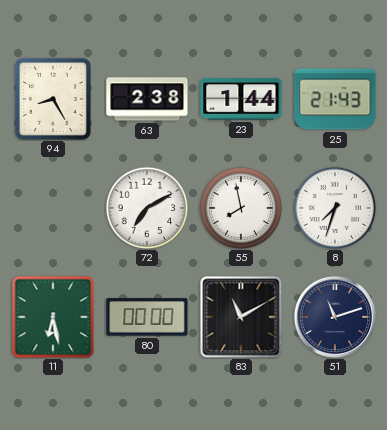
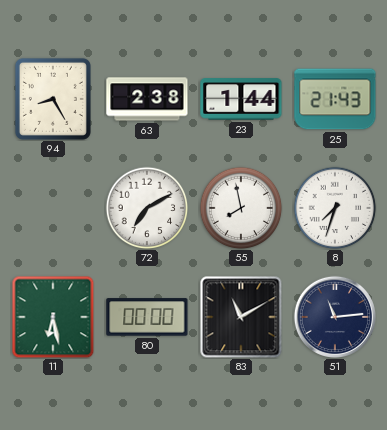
51: 11:12 -> 11:14 (335, 317)
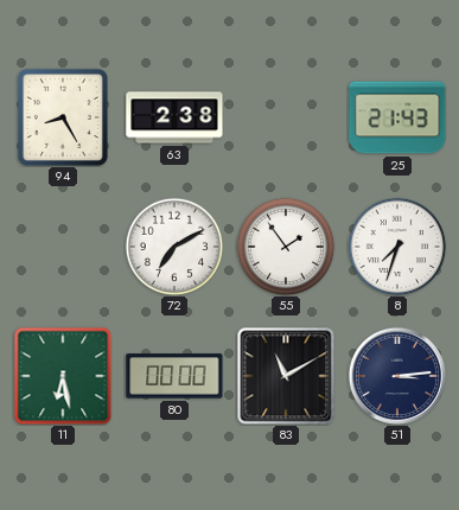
23: 1:44 -> none (241, 99)
55: 7:58 -> 1:54 (286, 247)
51: 11:14 -> 3:14 (397, 376)
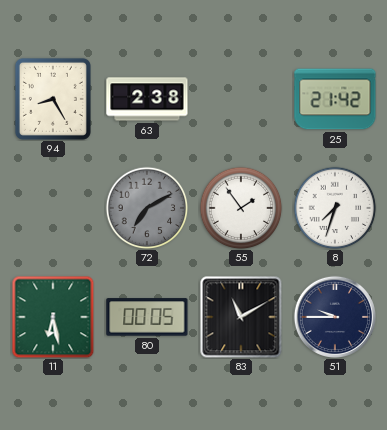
25: 21:43 -> 21:42 (335, 99)
72 dial: white -> grey (147, 208)
80: 00:00 -> 00:05 (147, 317)
51: 3:14 -> 9:45 (335, 317)
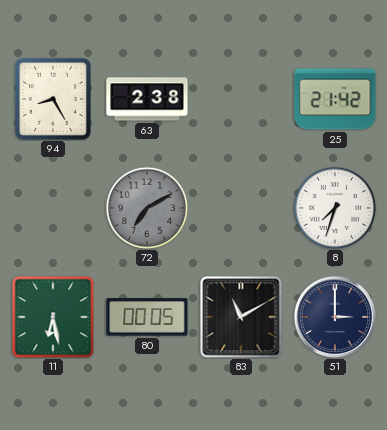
55: 1:54 -> none (241, 208)
51: 9:45 -> 3:00 (335, 317)
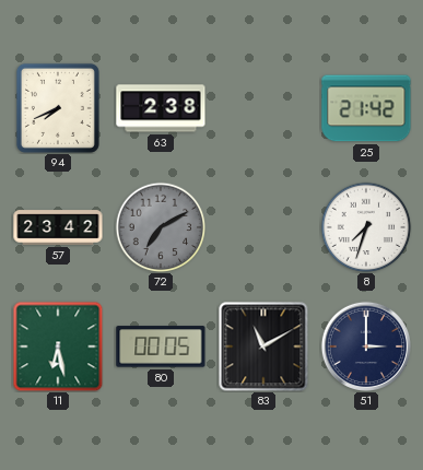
94: 8:25 -> 7:41 (58, 108)
57: none -> 23:42 (58, 227)
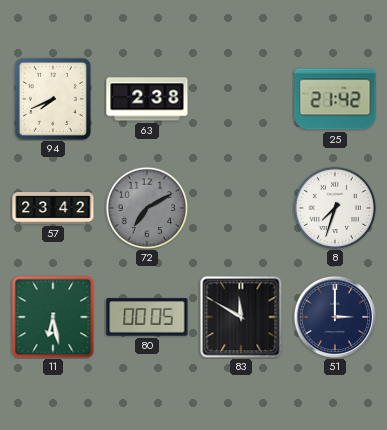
83: 11:10 -> 11:50 (241, 317)
